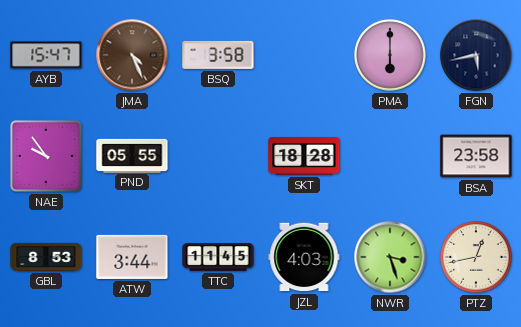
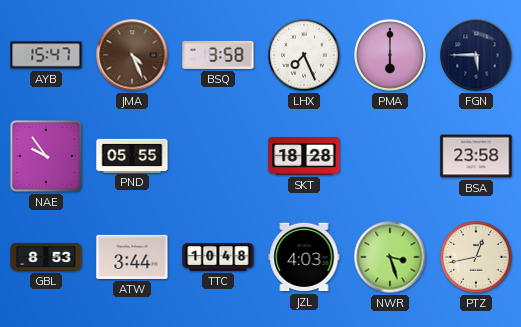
LHX: none -> 7:26 (304, 55)
FGN: 5:43 -> 5:45 (476, 55)
TTC: 11:45 -> 10:48 (218, 258)
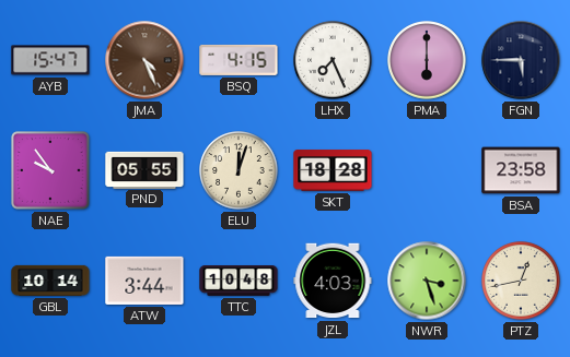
BSQ: 3:58 -> 4:15 (239, 60)
ELU: none -> 12:03 (239, 170)
GBL: 8:53 -> 10:14 (50, 281)
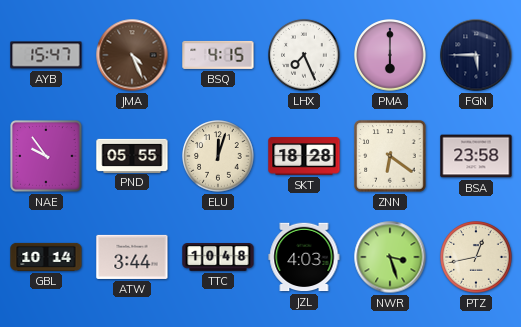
ZNN: none -> 6:21 (390, 156)
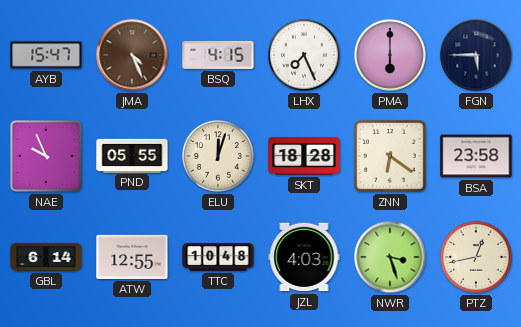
NAE: 9:54 -> 9:56 (46, 156)
GBL: 10:14 -> 6:14 (46, 257)
ATW: 3:44 -> 12:55 (132, 257)
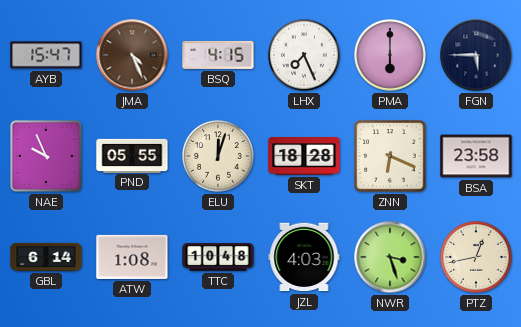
ZNN: 6:21 -> 6:19 (390, 156)
ATW: 12:55 -> 1:08 (132, 257)
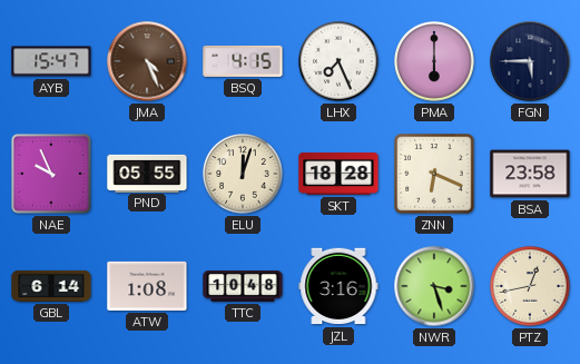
JZL: 4:03 -> 3:16 (338, 286)
